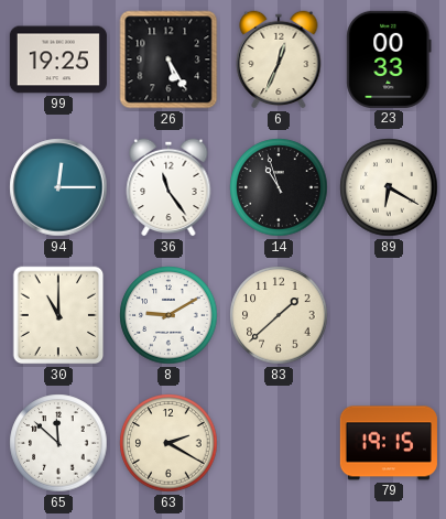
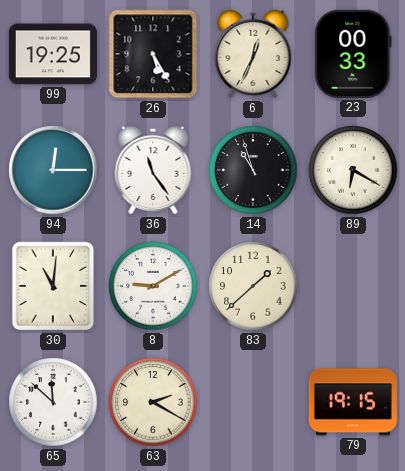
30: 11:00 -> 11:01 (53, 286)
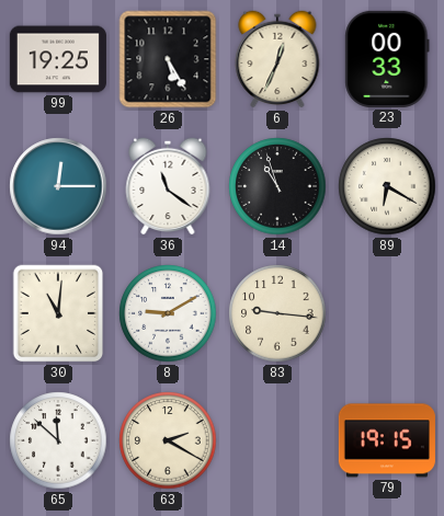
36: 11:24 -> 11:21 (168, 186)
83: 1:38 -> 9:16 (277, 313)
